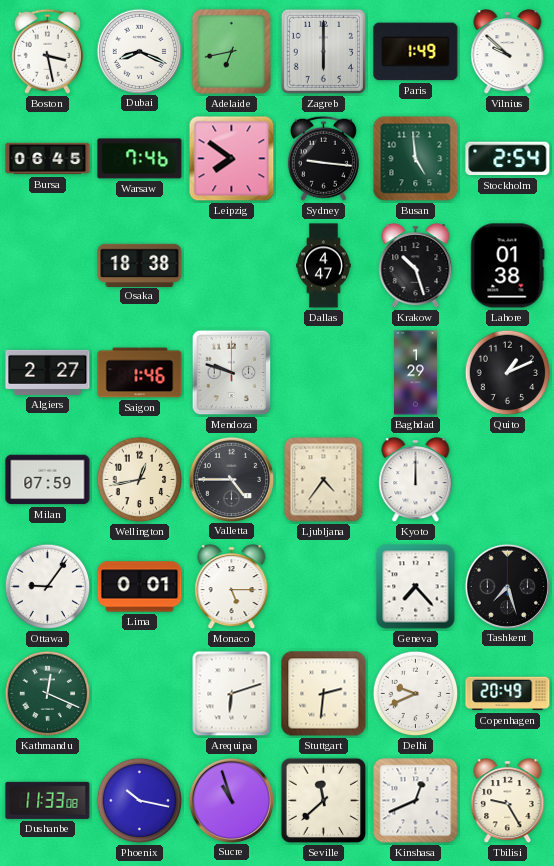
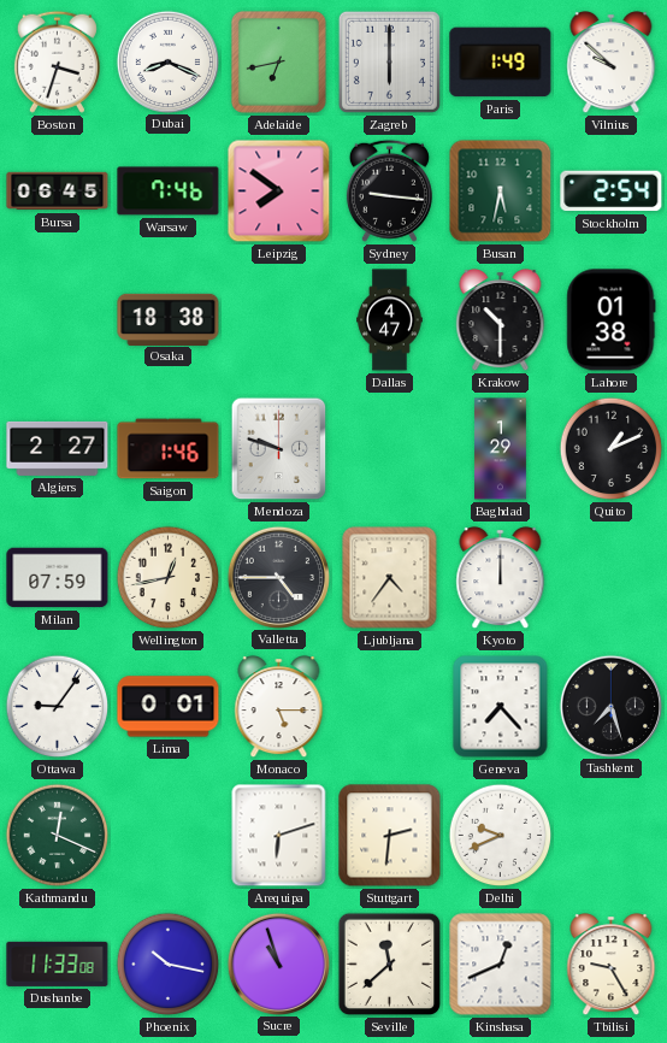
Boston: 3:28 -> 3:33 (57, 61)
Busan: 4:59 -> 5:32 (501, 191)
Krakow: 10:27 -> 10:30 (501, 320)
Copenhagen: 20:49 -> none (508, 694)
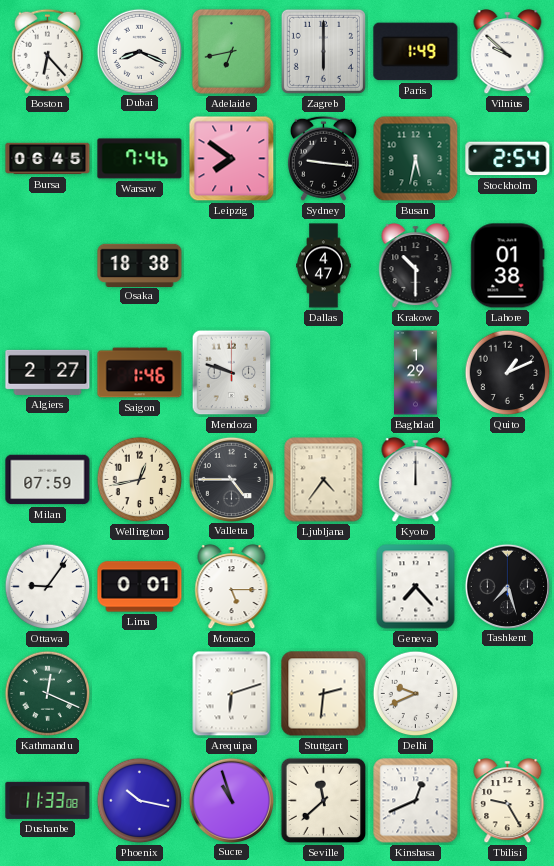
Boston: 3:33 -> 6:23 (47, 51)
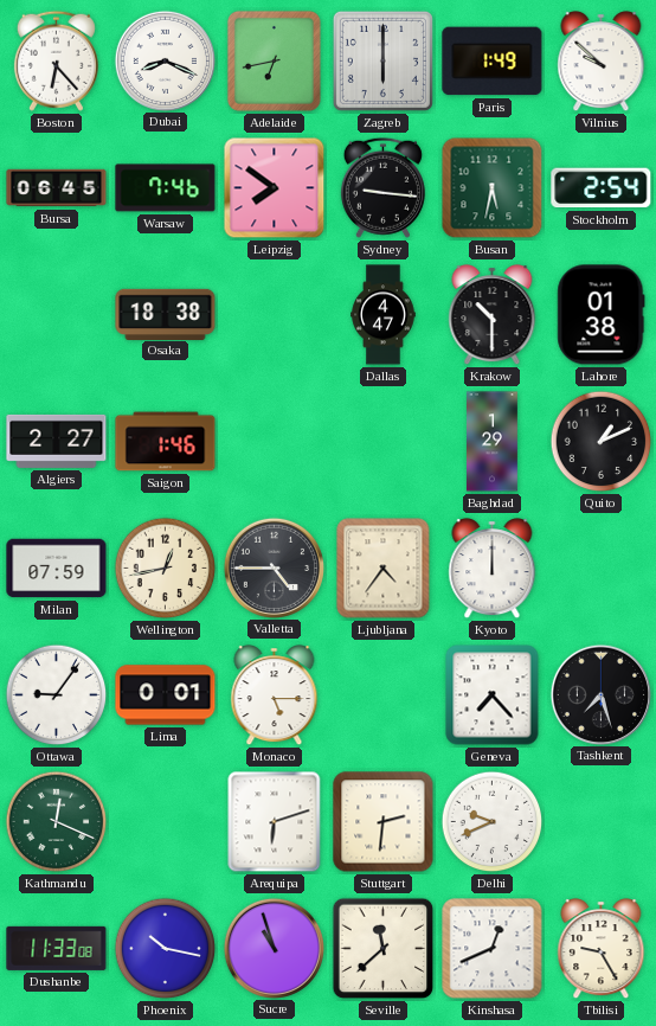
Mendoza: 9:48 -> none (232, 373)
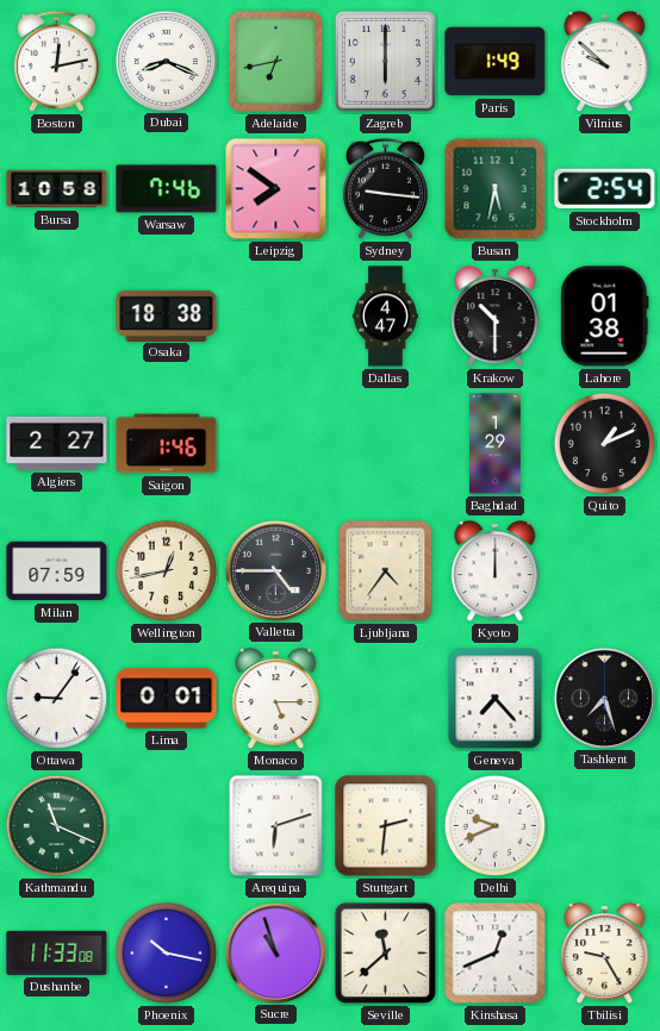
Boston: 6:23 -> 12:13 (56, 61)
Bursa: 06:45 -> 10:58 (57, 189)
Kathmandu: 12:19 -> 11:19 (57, 826)
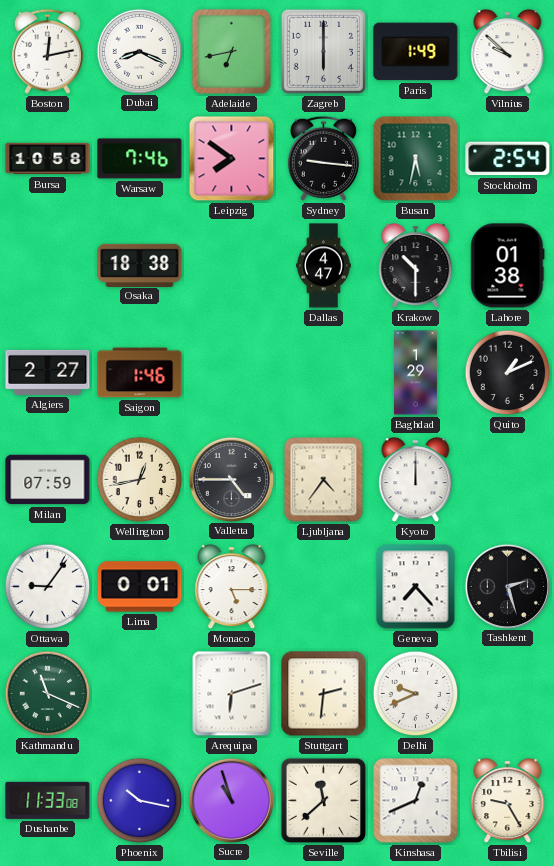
Tashkent: 7:27 -> 2:27 (507, 586)
